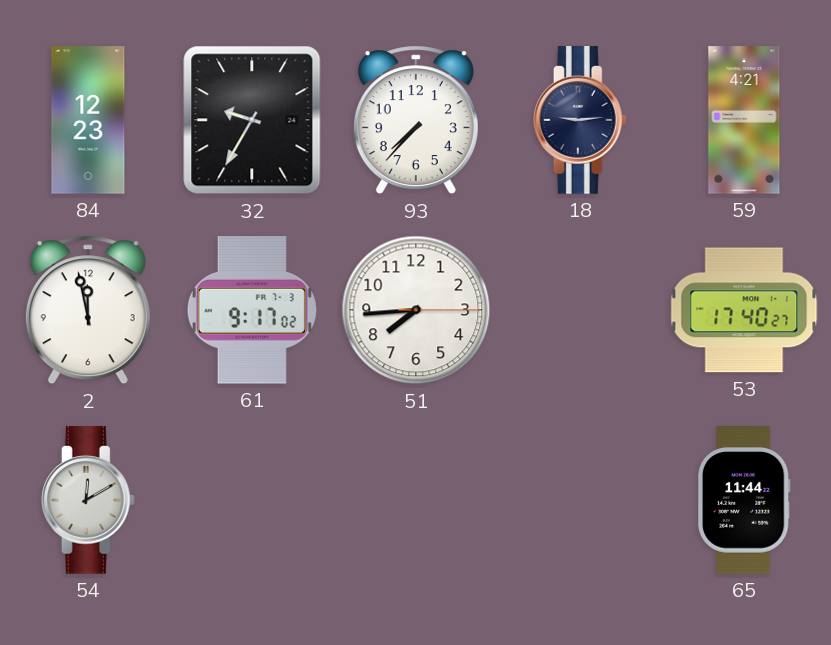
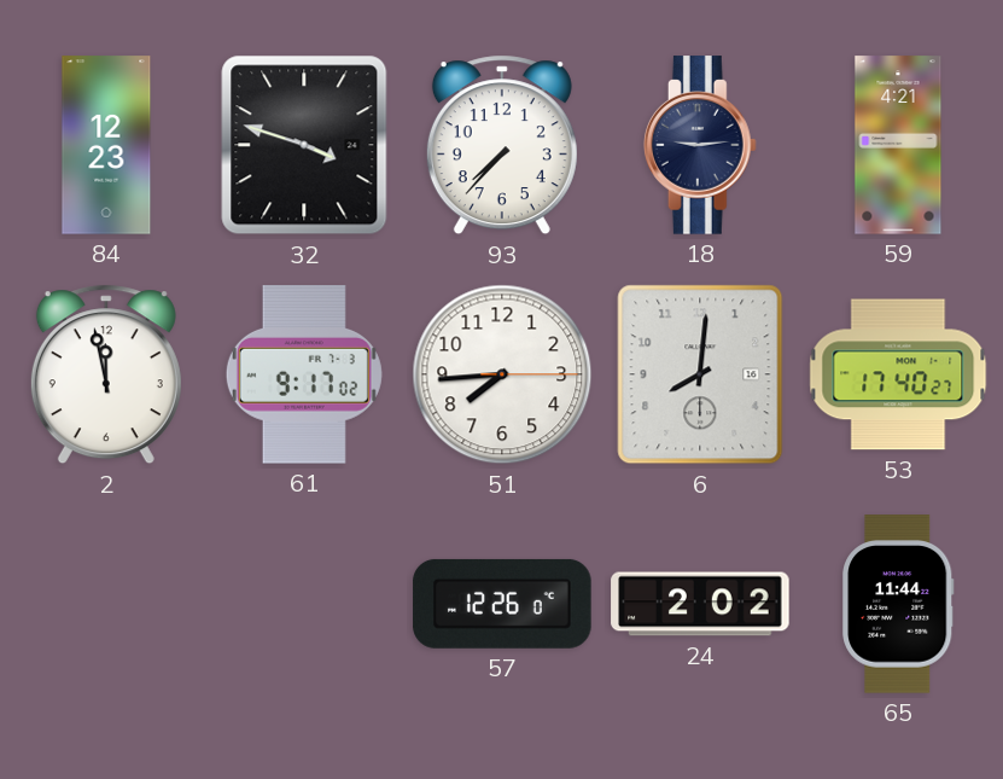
32: 9:35 -> 3:48 (304, 145)
6: none -> 8:01 (700, 374)
54: 12:10 -> none (88, 500)
57: none -> 12:26 (502, 604)
24: none -> 2:02 (700, 604)
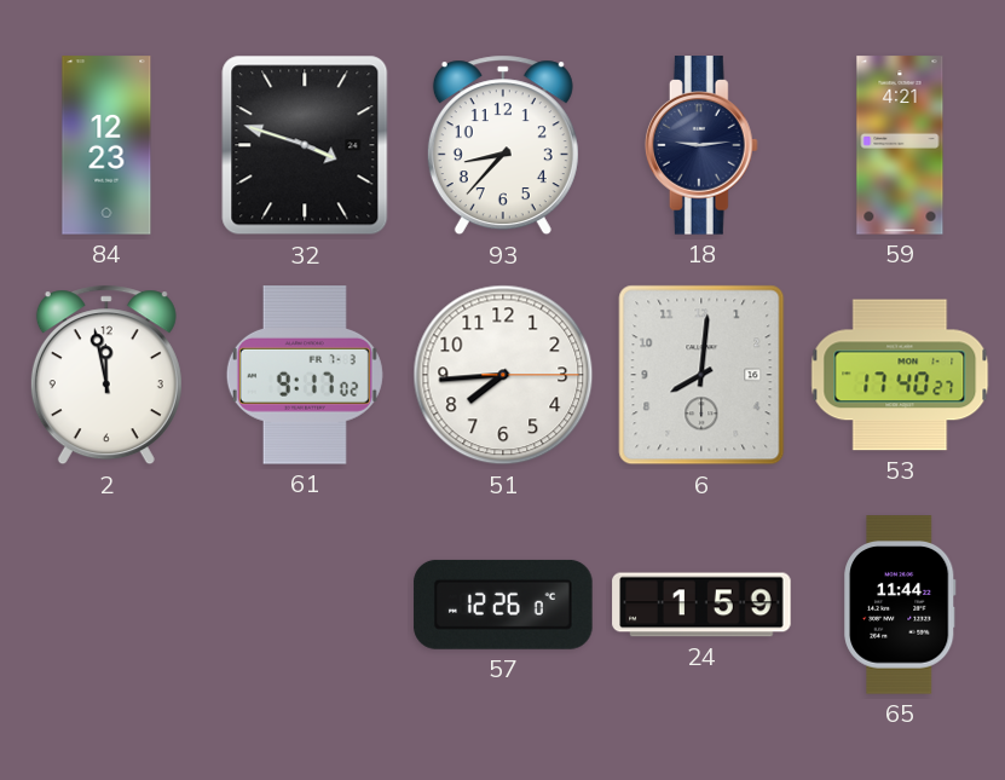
93: 7:37 -> 8:37 (503, 145)
24: 2:02 -> 1:59 (701, 605)
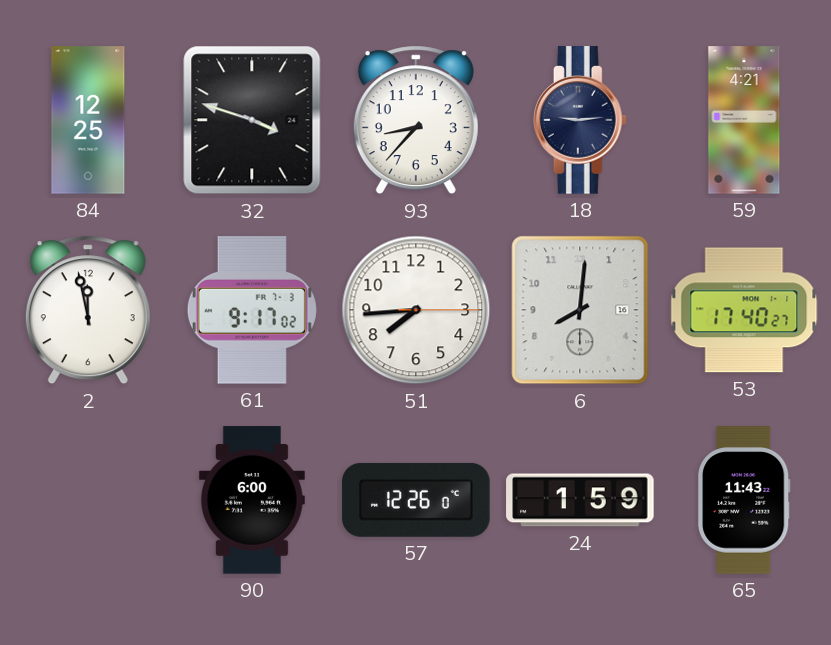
84: 12:23 -> 12:25 (88, 120)
90: none -> 6:00 (252, 500)
65: 11:44 -> 11:43 (744, 500)
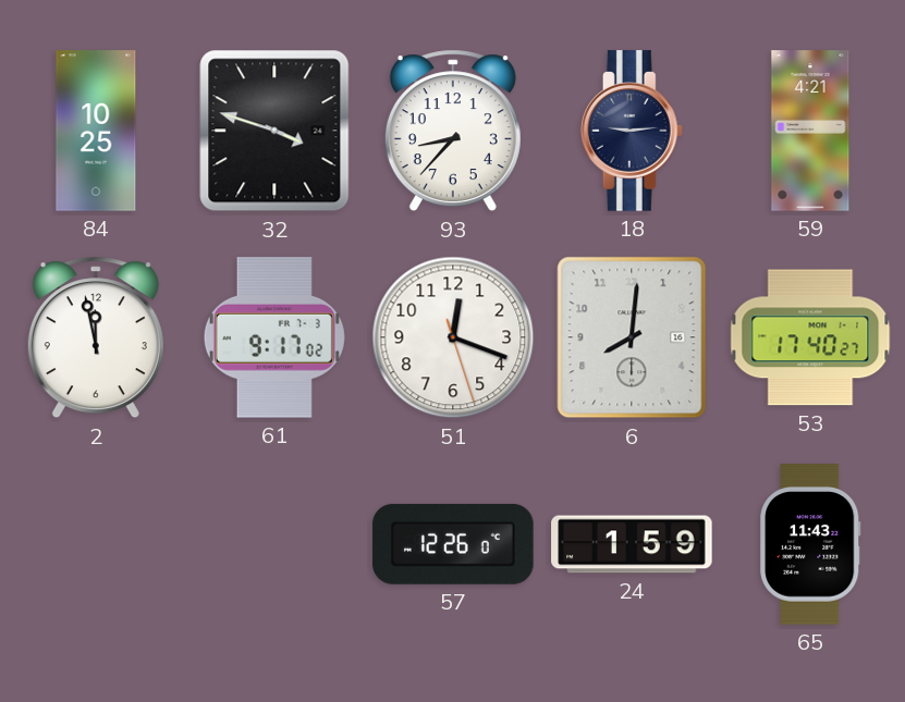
84: 12:25 -> 10:25 (96, 131)
51: 7:44 -> 12:18 (453, 337)
90: 6:00 -> none (252, 500)
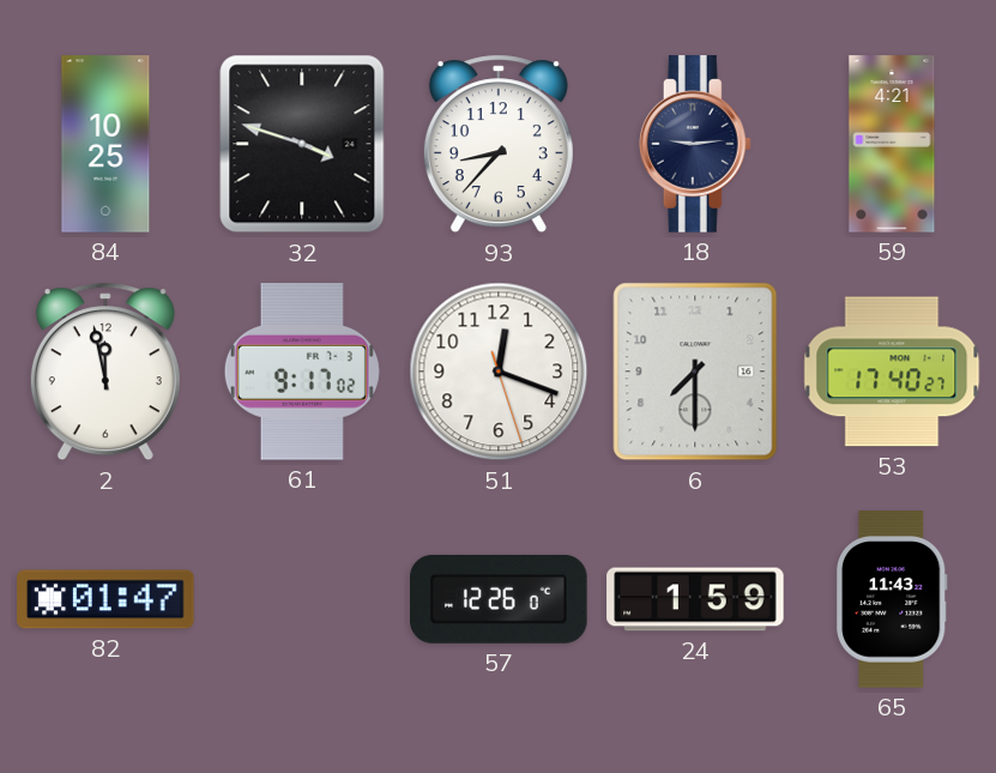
6: 8:01 -> 7:30 (695, 372)
82: none -> 01:47 (105, 599)
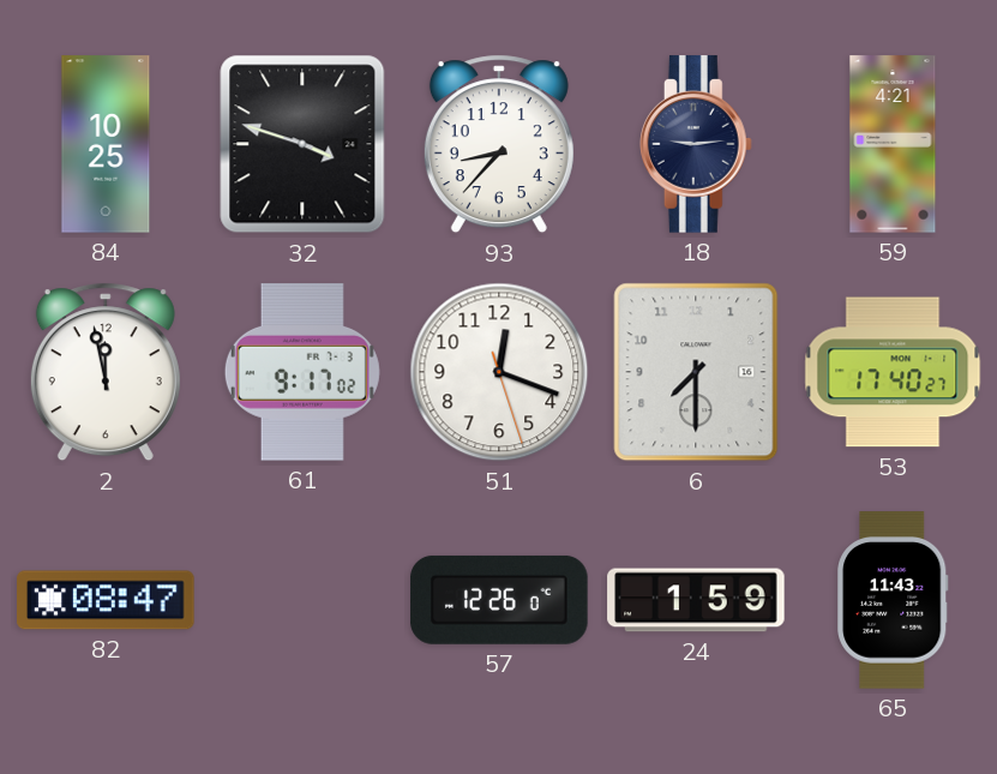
82: 01:47 -> 08:47 (106, 600)
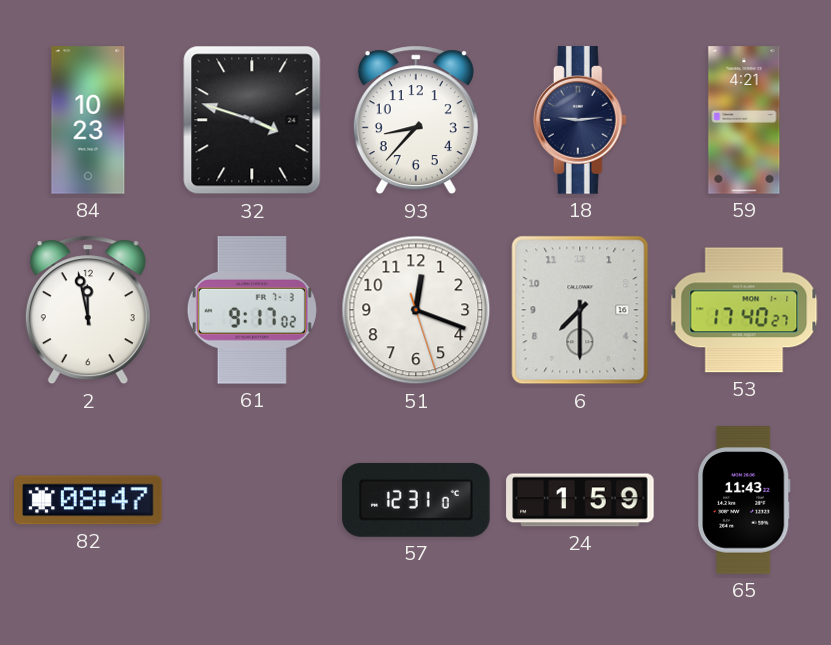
84: 10:25 -> 10:23 (88, 120)
57: 12:26 -> 12:31 (416, 500)
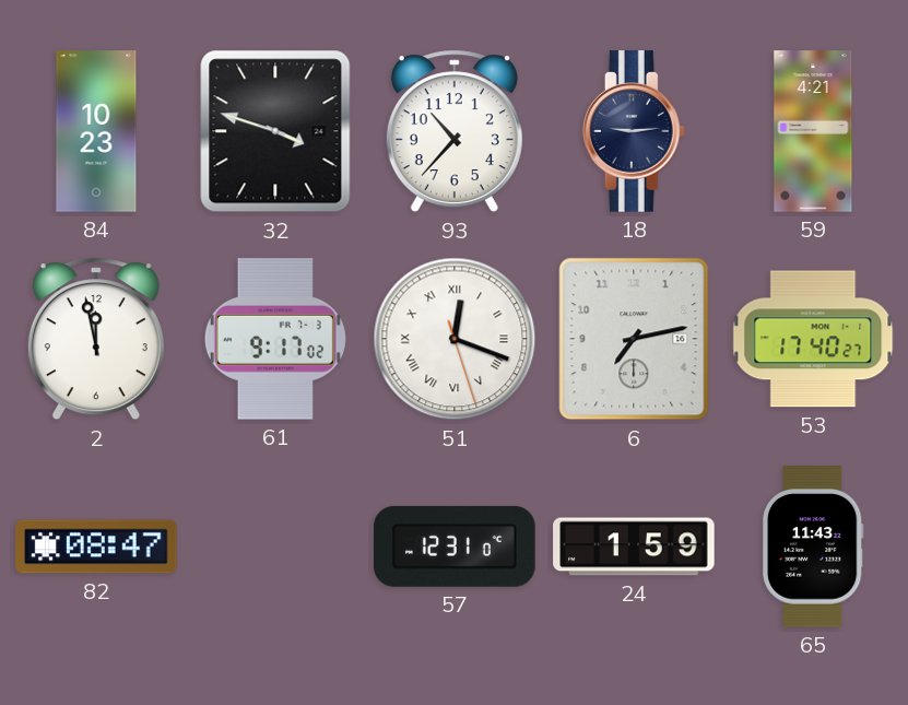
93: 8:37 -> 10:37 (455, 131)
51 numerals: Arabic -> Roman (455, 339)
6: 7:30 -> 7:13 (634, 339)
